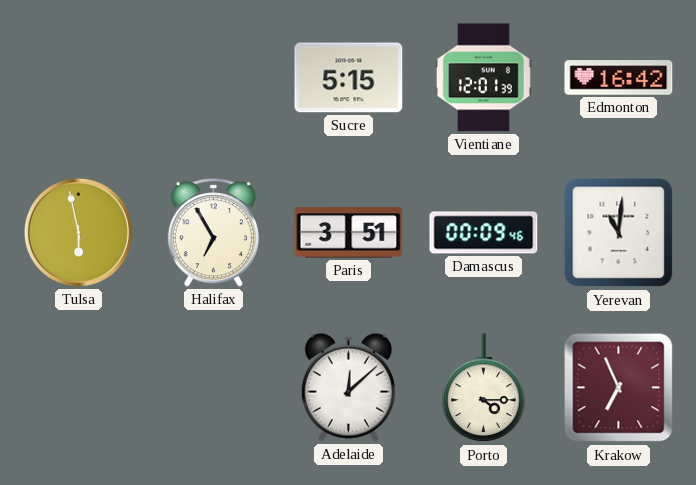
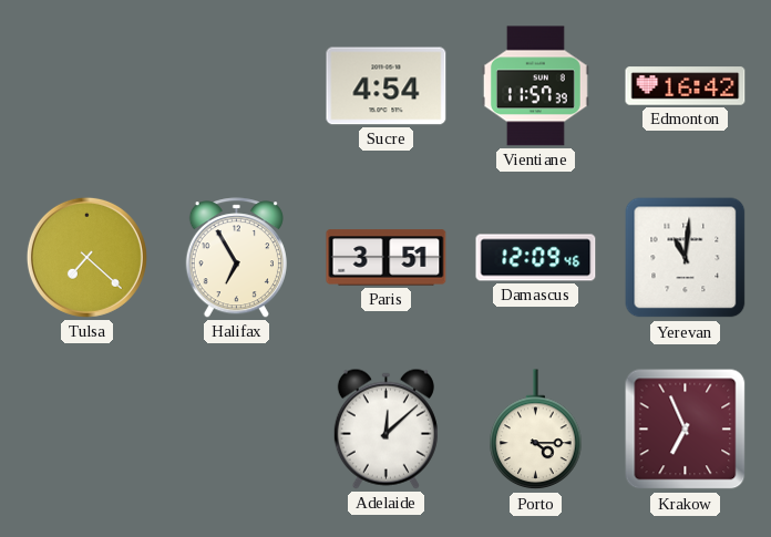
Sucre: 5:15 -> 4:54 (387, 86)
Vientiane: 12:01 -> 11:57 (535, 86)
Tulsa: 5:58 -> 7:22 (86, 257)
Damascus: 00:09 -> 12:09 (536, 258)
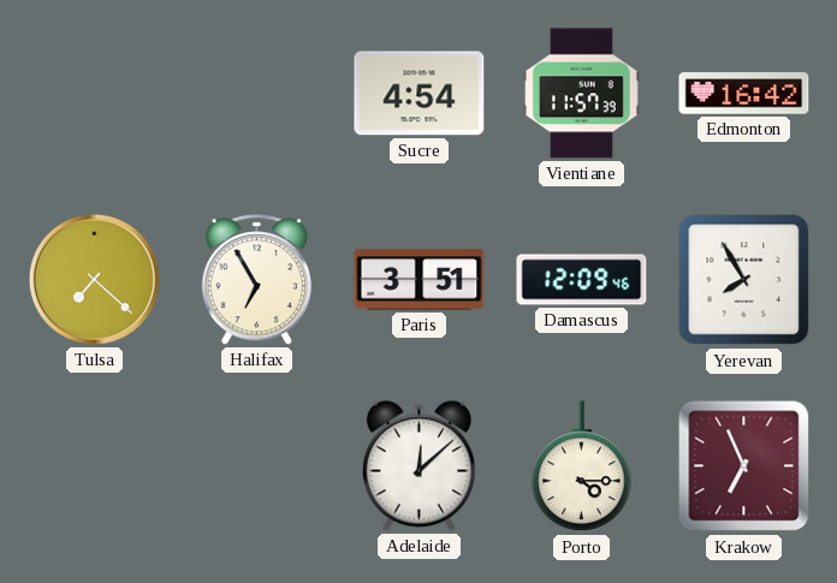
Yerevan: 11:01 -> 7:55 (744, 280)
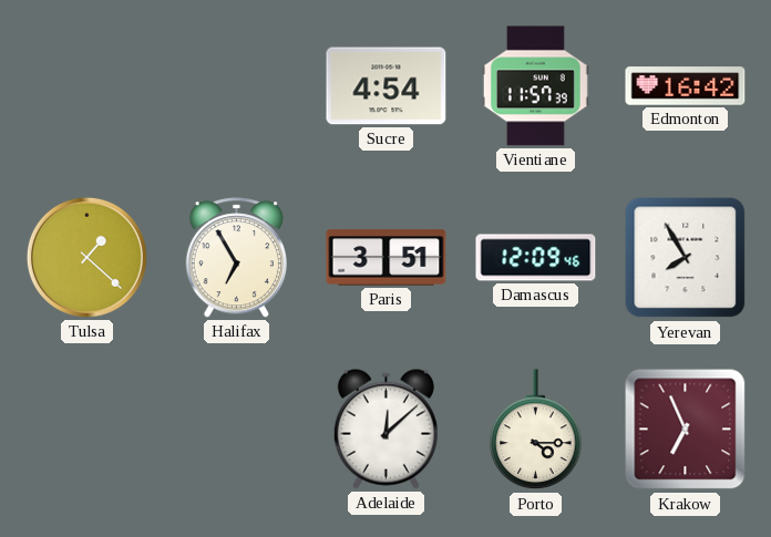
Tulsa: 7:22 -> 1:22 (86, 257)
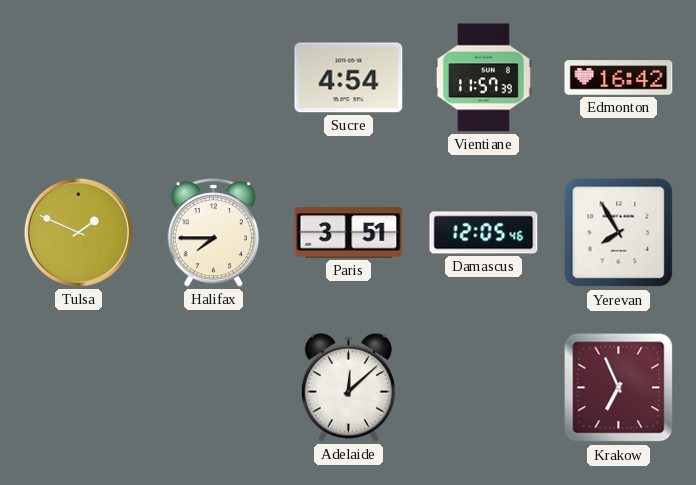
Tulsa: 1:22 -> 1:49 (78, 232)
Halifax: 6:55 -> 7:45 (213, 233)
Damascus: 12:09 -> 12:05 (484, 233)
Porto: 4:15 -> none (536, 430)
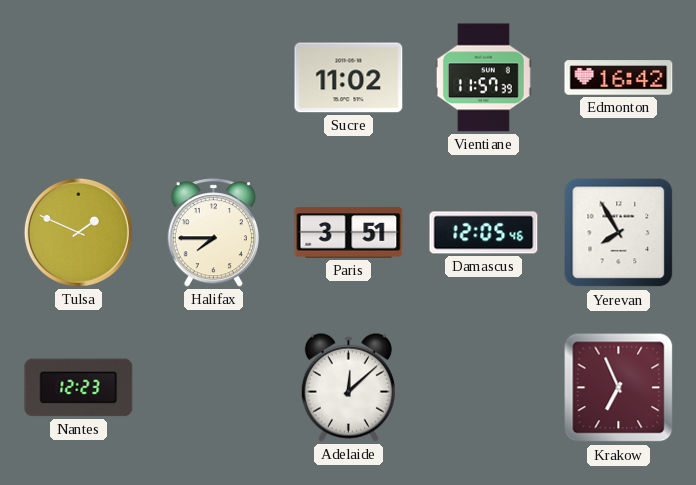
Sucre: 4:54 -> 11:02 (349, 78)
Nantes: none -> 12:23 (79, 388)
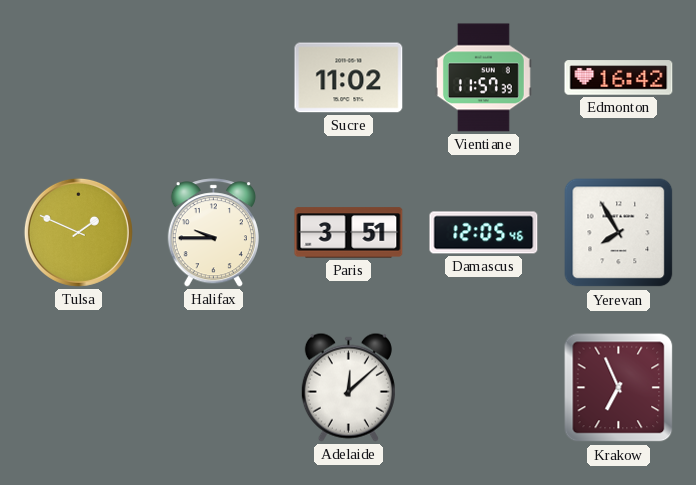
Halifax: 7:45 -> 9:45 (213, 233)
Nantes: 12:23 -> none (79, 388)
